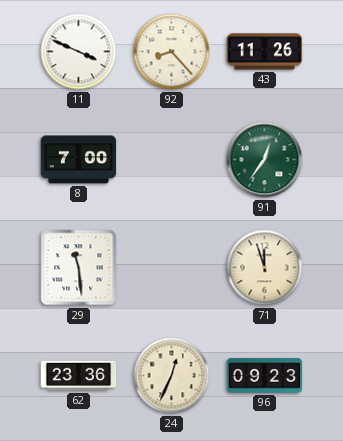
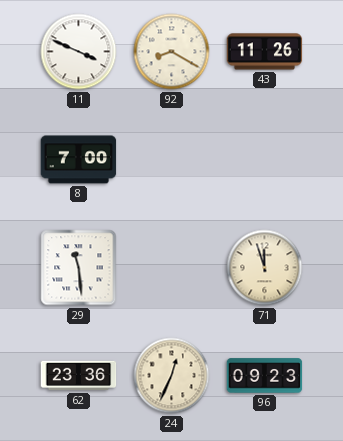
92: 8:23 -> 8:20 (172, 52)
91: 12:36 -> none (265, 160)
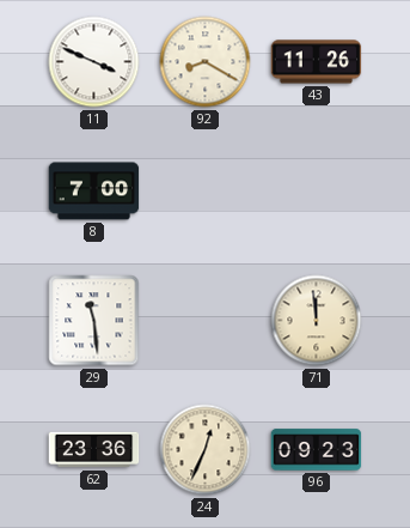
71: 11:57 -> 11:59 (317, 321)
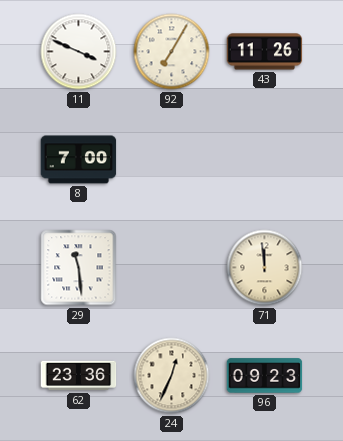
92: 8:20 -> 7:05 (172, 52)
